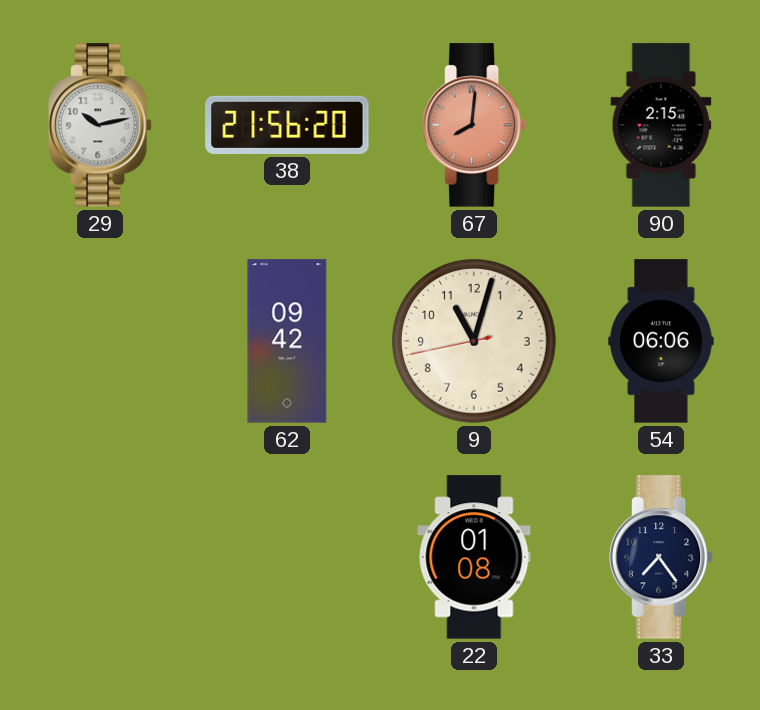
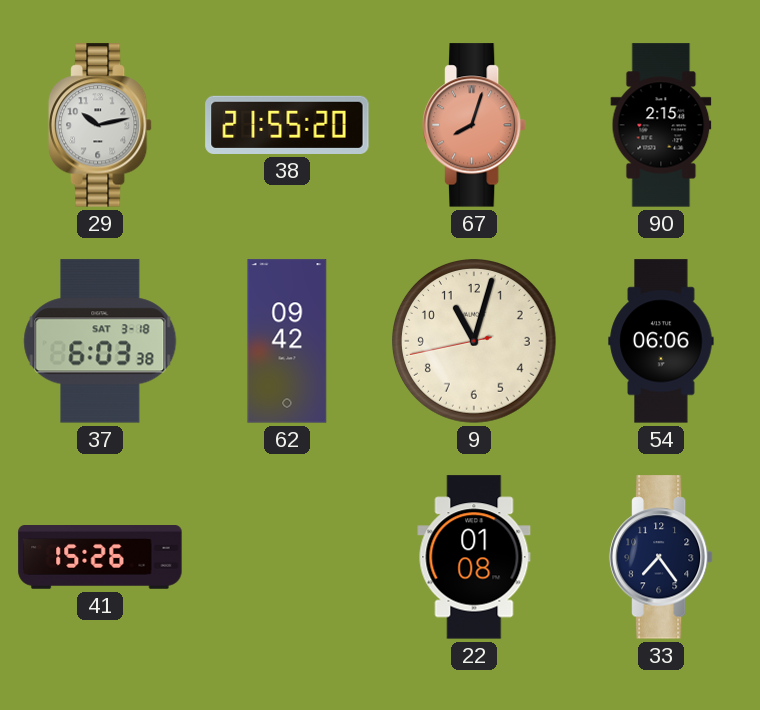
38: 21:56 -> 21:55 (287, 125)
67: 8:01 -> 8:03 (474, 125)
37: none -> 6:03 (100, 341)
41: none -> 15:26 (100, 558)
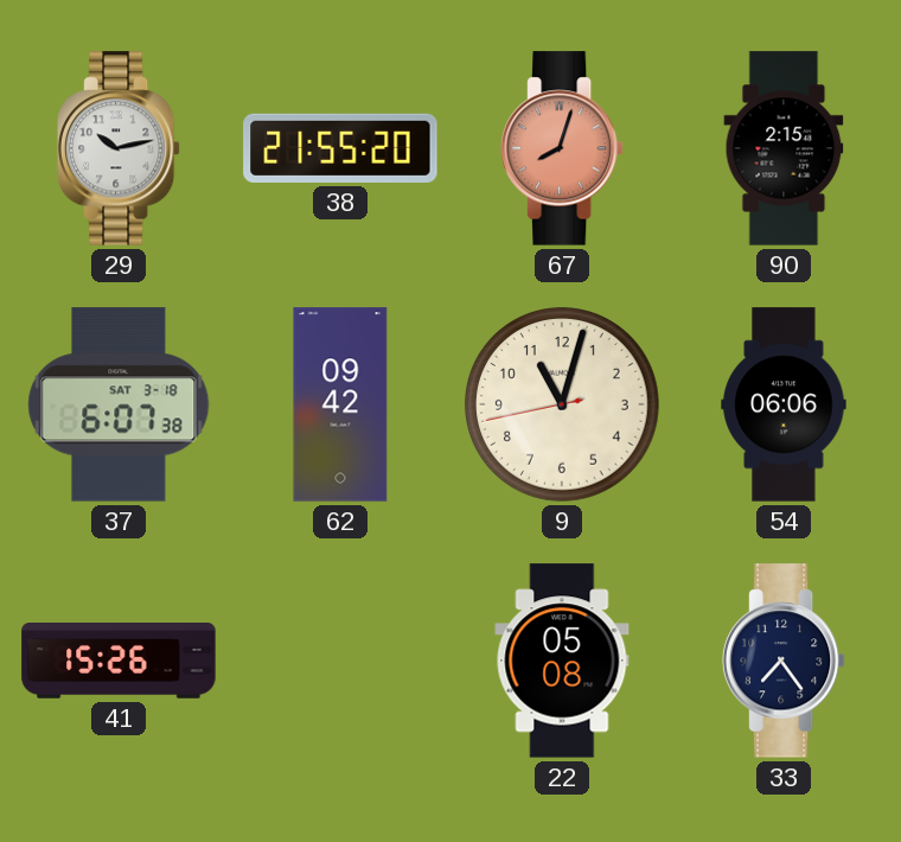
37: 6:03 -> 6:07 (119, 404)
22: 01:08 -> 05:08 (562, 661)
